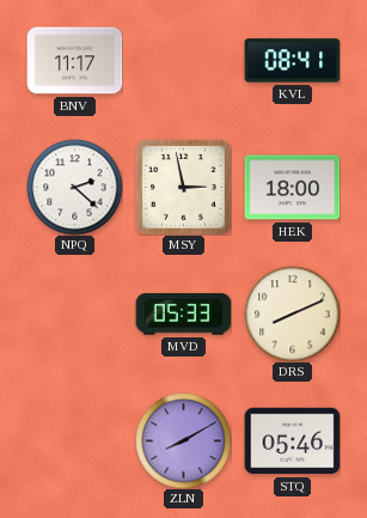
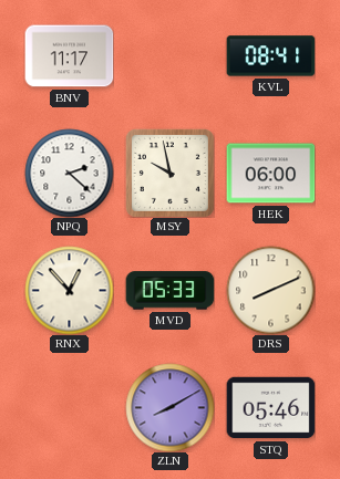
MSY: 2:58 -> 9:58 (169, 173)
HEK: 18:00 -> 06:00 (270, 174)
RNX: none -> 12:53 (69, 290)
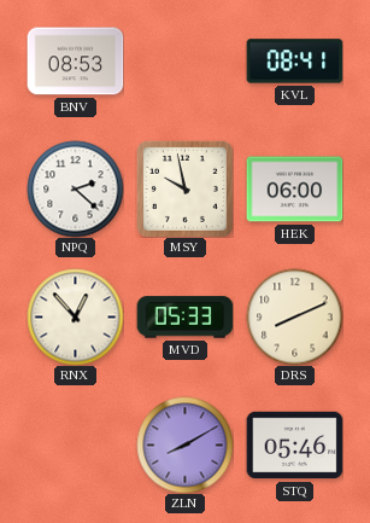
BNV: 11:17 -> 08:53 (75, 62)
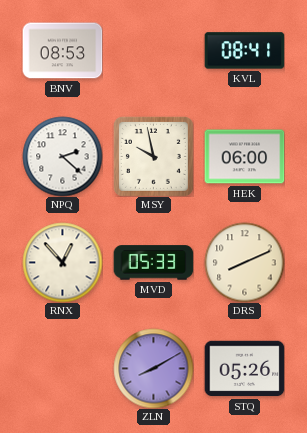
STQ: 05:46 -> 05:26 (244, 369)
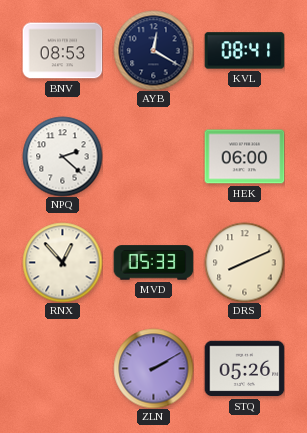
AYB: none -> 12:20 (153, 50)
MSY: 9:58 -> none (153, 156)
ZLN: 8:10 -> 2:10 (153, 368)
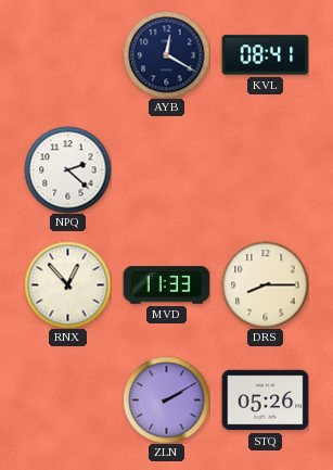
BNV: 08:53 -> none (62, 51)
HEK: 06:00 -> none (244, 157)
MVD: 05:33 -> 11:33 (166, 285)
DRS: 8:11 -> 8:15 (265, 284)
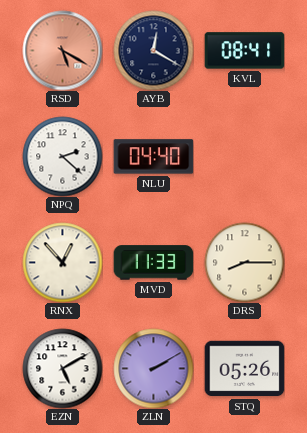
RSD: none -> 5:20 (62, 50)
NLU: none -> 04:40 (153, 157)
EZN: none -> 5:10 (62, 368)
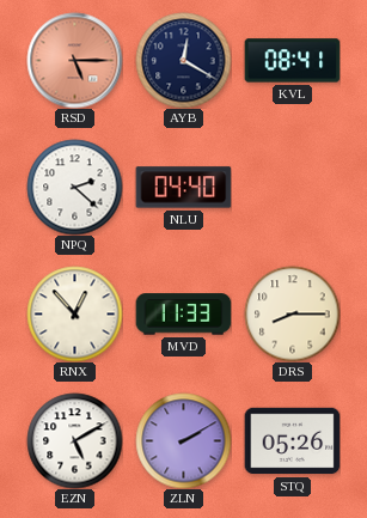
RSD: 5:20 -> 5:15 (74, 60)
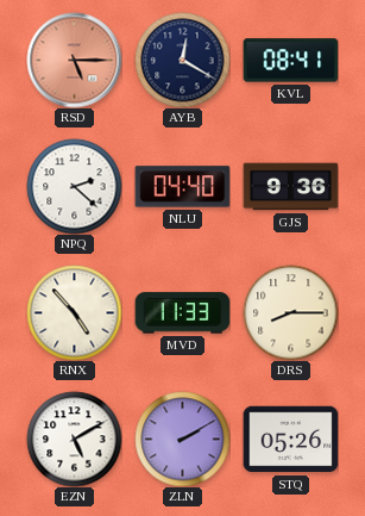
GJS: none -> 9:36 (290, 187)
RNX: 12:53 -> 4:53 (74, 312)
